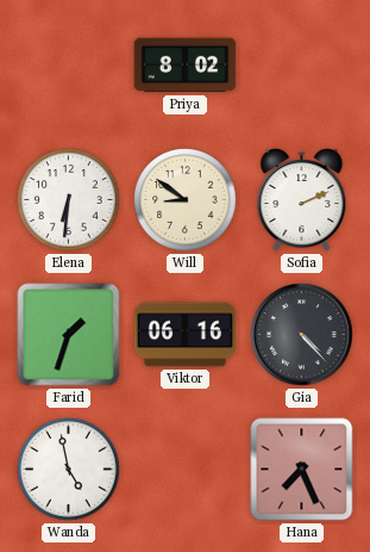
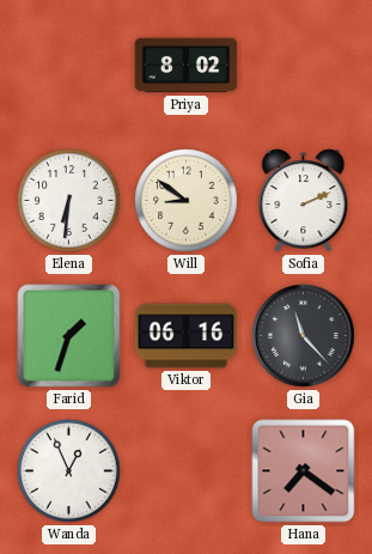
Gia: 4:23 -> 11:23 (304, 336)
Wanda: 4:58 -> 12:56 (69, 471)
Hana: 7:26 -> 7:21 (304, 471)
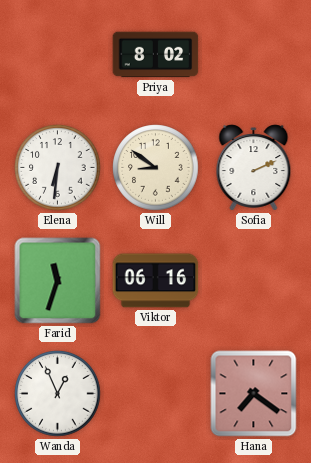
Farid: 1:33 -> 11:33 (58, 281)
Gia: 11:23 -> none (304, 336)
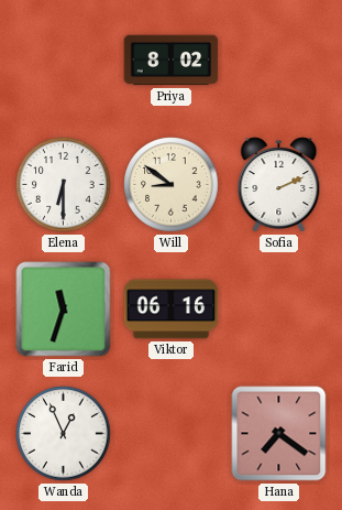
Elena: 6:31 -> 6:30 (64, 185)
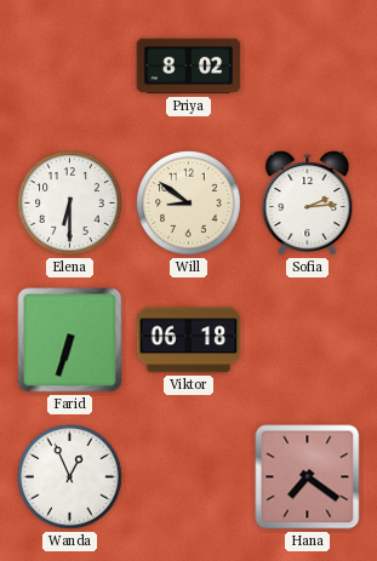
Sofia: 2:11 -> 2:14 (308, 204)
Farid: 11:33 -> 6:33 (70, 340)
Viktor: 06:16 -> 06:18 (189, 340)
